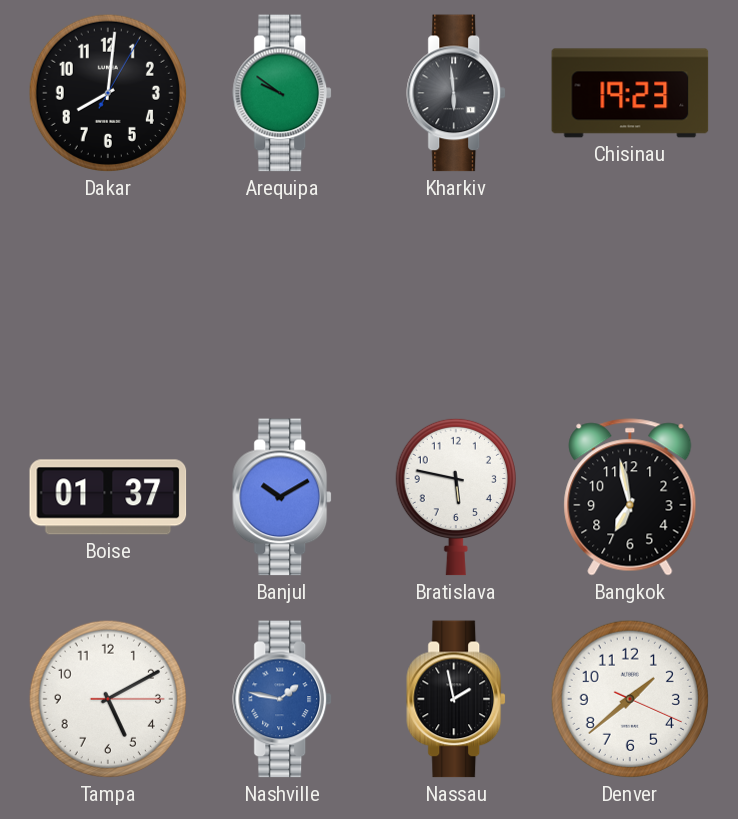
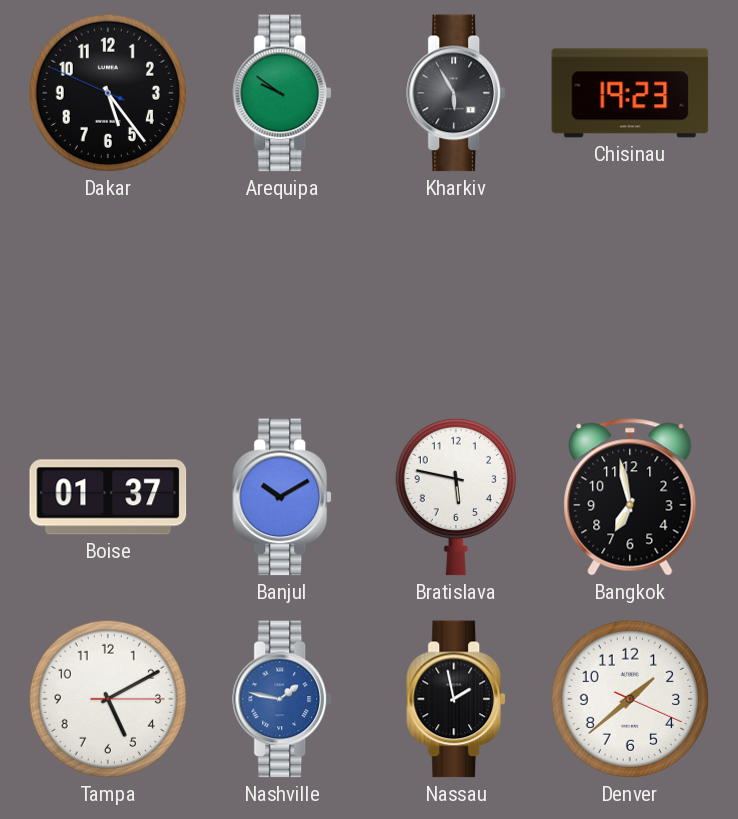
Dakar: 8:01 -> 5:23 (108, 93)
Kharkiv: 5:59 -> 5:55 (457, 93)
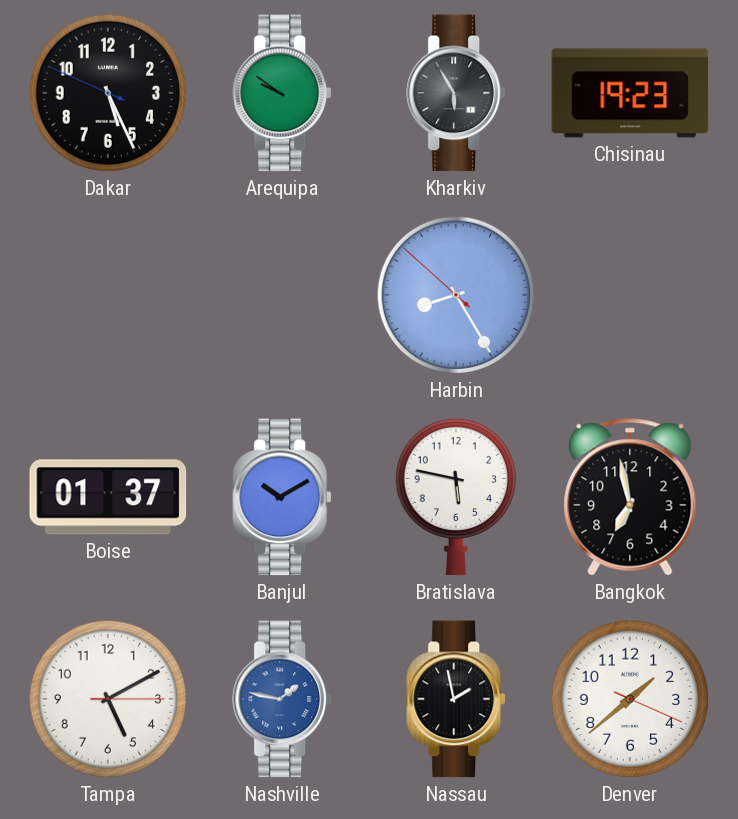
Dakar: 5:23 -> 5:25 (108, 93)
Harbin: none -> 8:24 (456, 295)
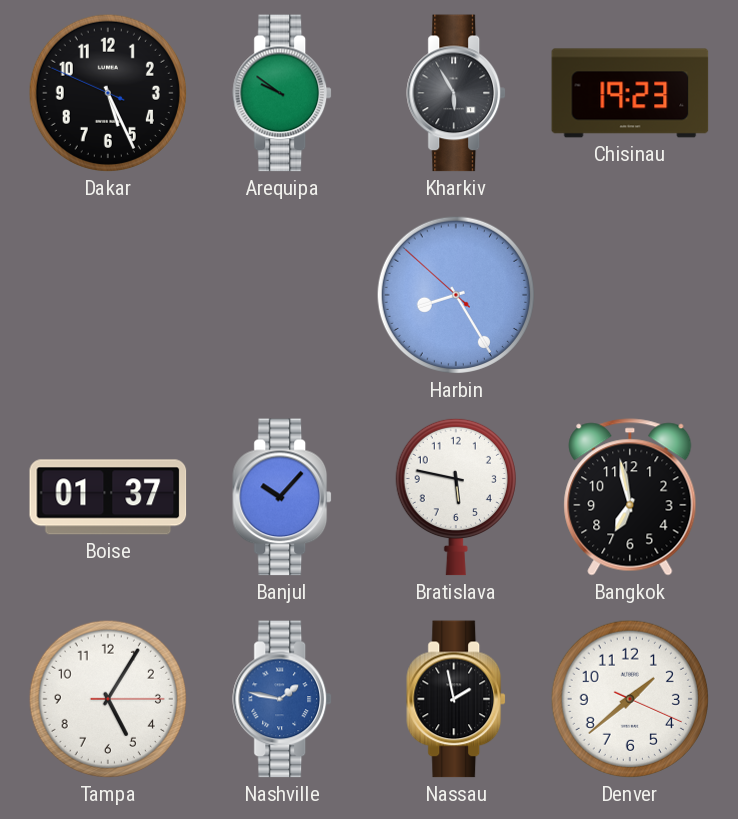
Banjul: 10:10 -> 10:07 (283, 497)
Tampa: 5:10 -> 5:05 (108, 699)
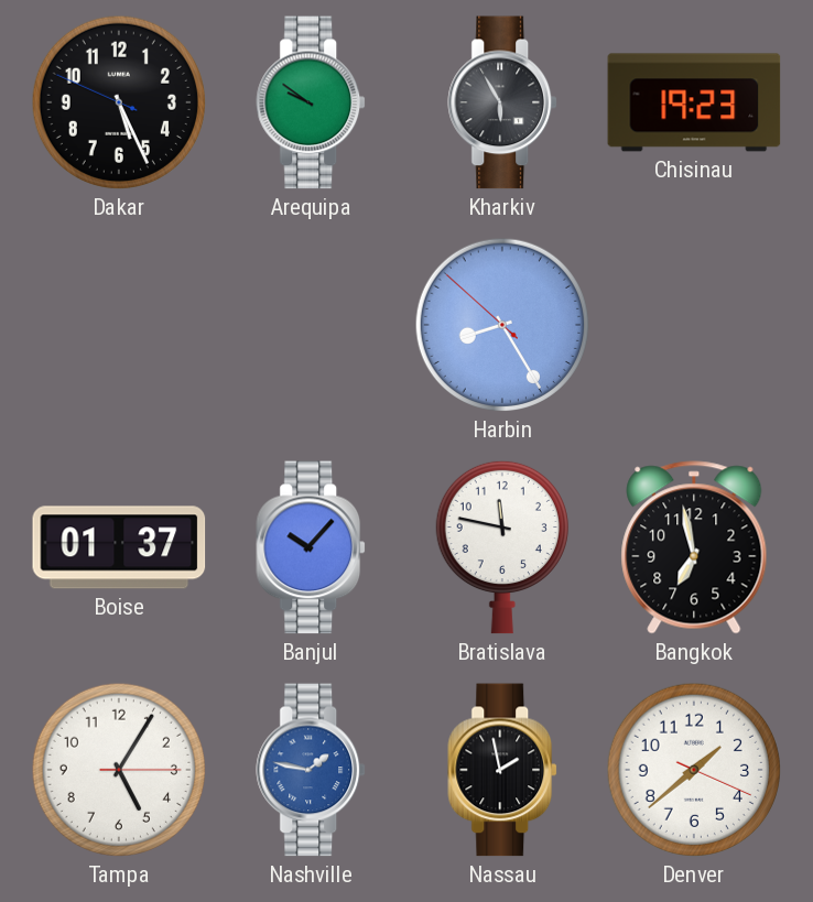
Bratislava: 5:47 -> 11:47 (502, 547)
